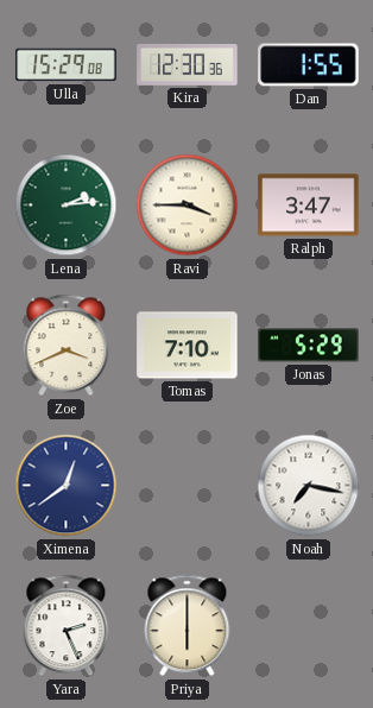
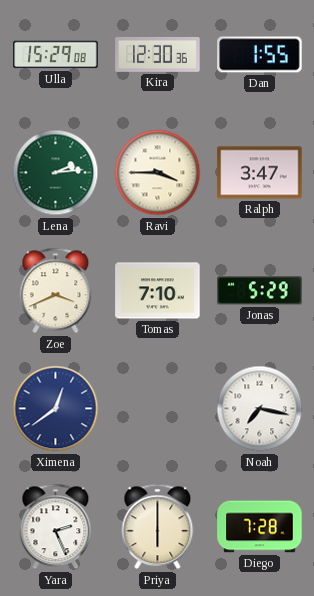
Diego: none -> 7:28 (260, 527)
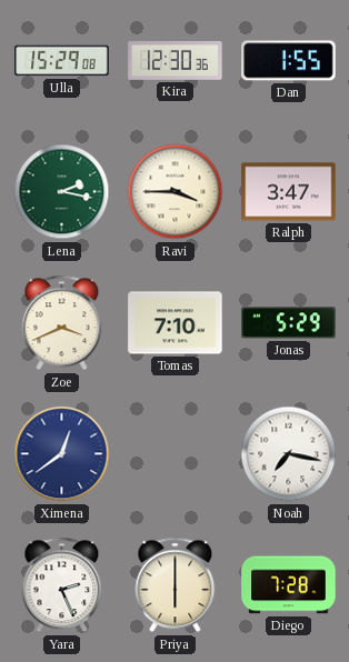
Lena: 2:14 -> 2:17 (62, 192)
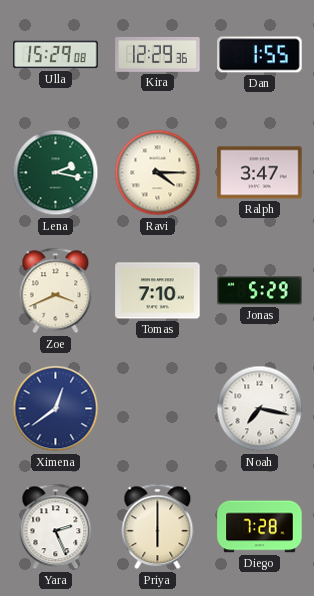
Kira: 12:30 -> 12:29 (158, 55)
Ravi: 3:45 -> 4:15 (158, 173)
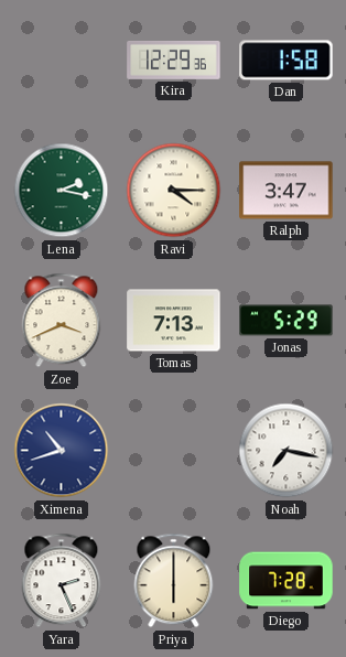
Ulla: 15:29 -> none (56, 55)
Dan: 1:55 -> 1:58 (286, 61)
Tomas: 7:10 -> 7:13 (174, 321)
Ximena: 12:39 -> 10:42 (62, 451)
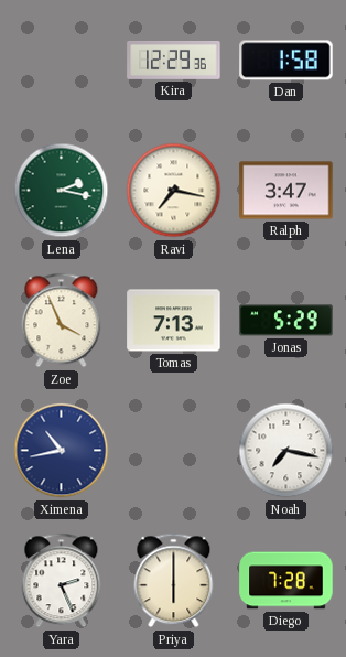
Ravi: 4:15 -> 7:17 (174, 191)
Zoe: 3:41 -> 3:56 (62, 321)
Ximena: 10:42 -> 10:43 (62, 451)
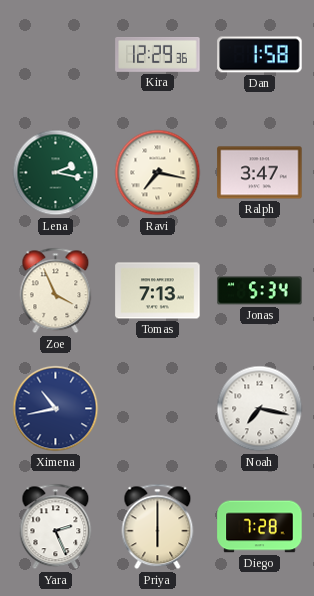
Jonas: 5:29 -> 5:34 (260, 291)
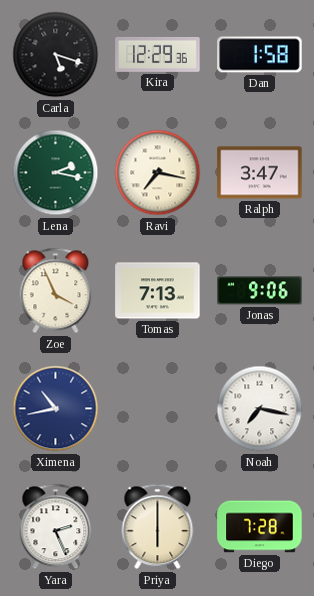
Carla: none -> 5:18 (56, 55)
Jonas: 5:34 -> 9:06 (260, 291)
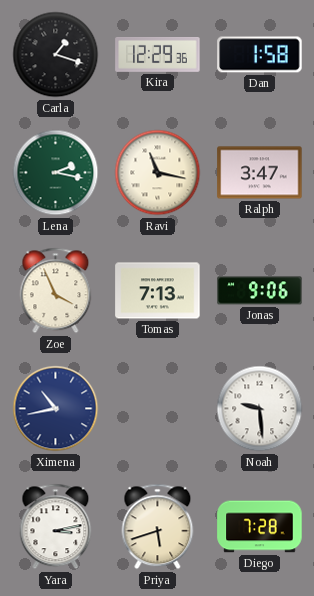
Carla: 5:18 -> 1:18 (56, 55)
Ravi: 7:17 -> 11:17 (158, 173)
Noah: 7:17 -> 9:29 (260, 409)
Yara: 2:26 -> 3:13 (56, 527)
Priya: 6:00 -> 5:42 (158, 527)
